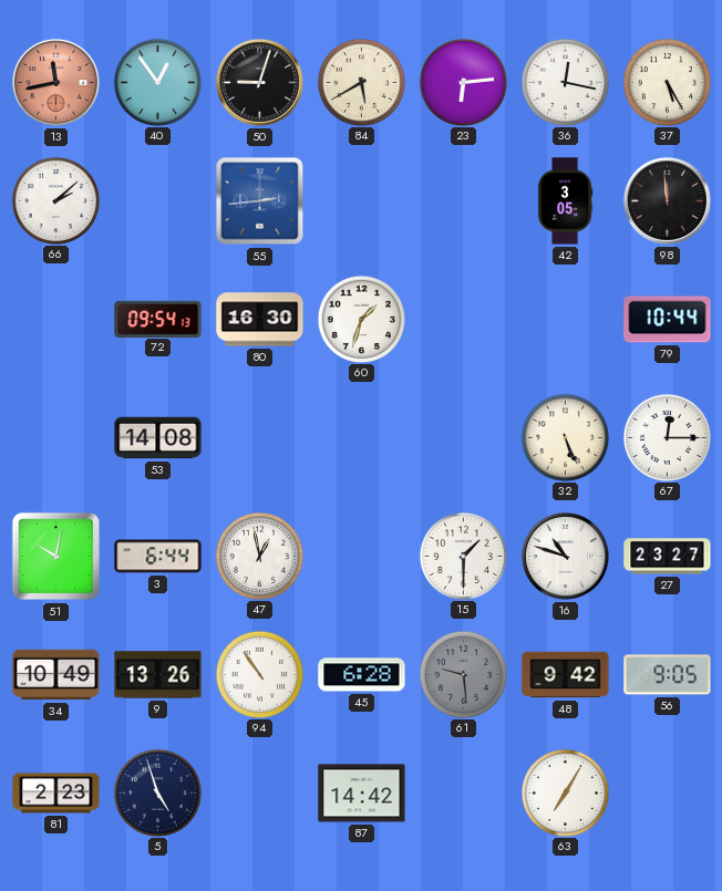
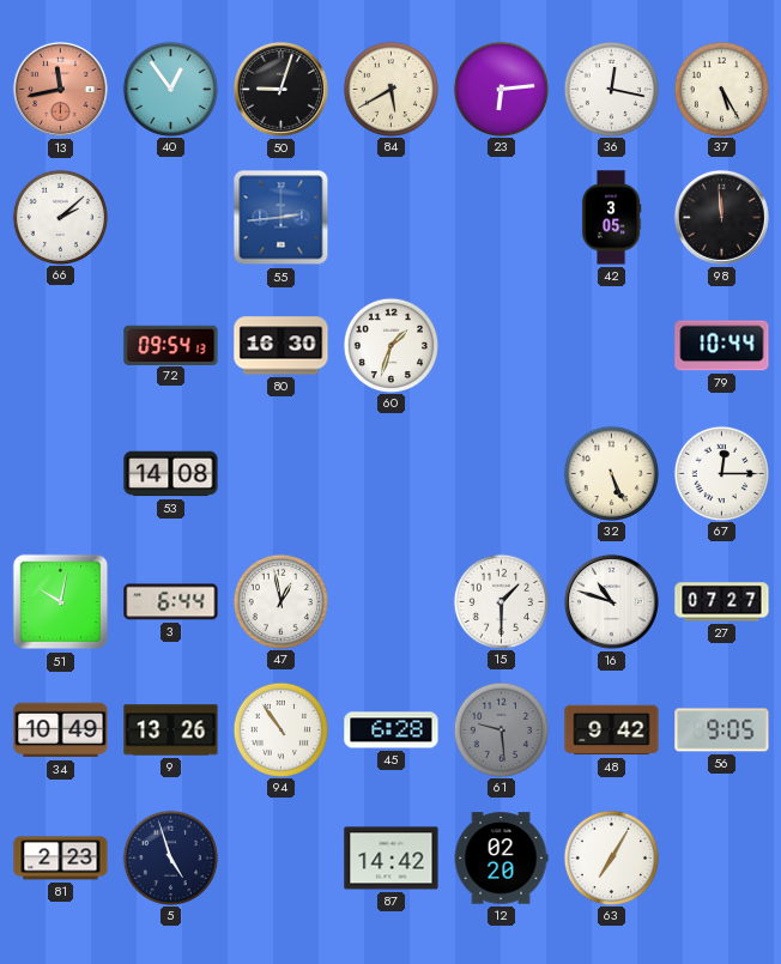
27: 23:27 -> 07:27 (722, 602)
12: none -> 02:20 (501, 859)
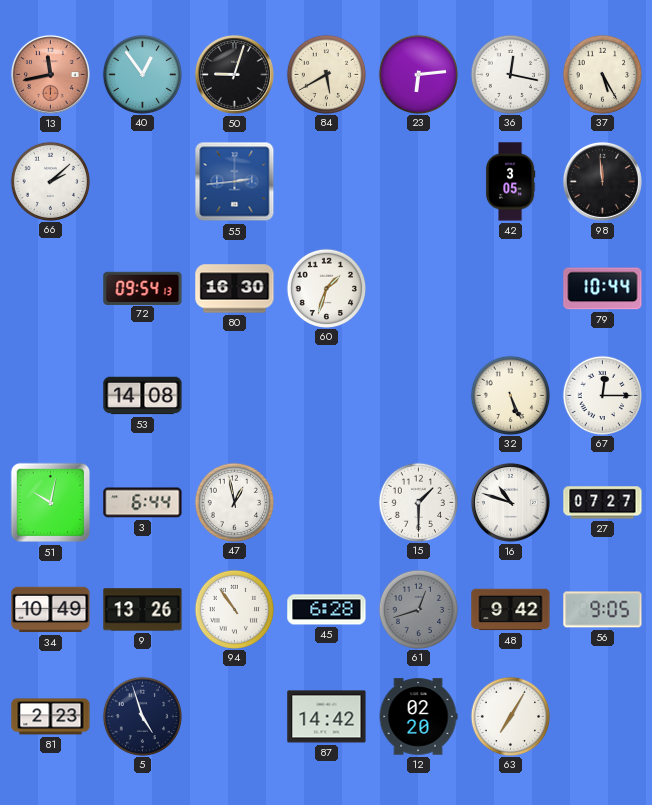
61: 9:29 -> 12:42 (418, 609)
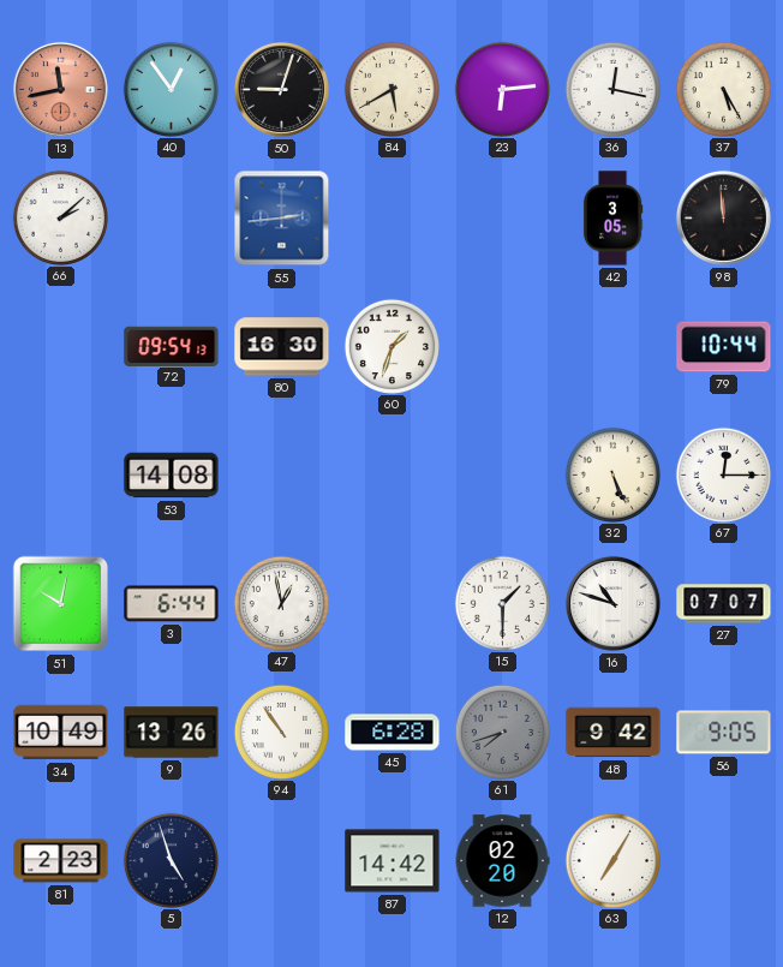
27: 07:27 -> 07:07 (724, 604)
61: 12:42 -> 7:42 (502, 732)
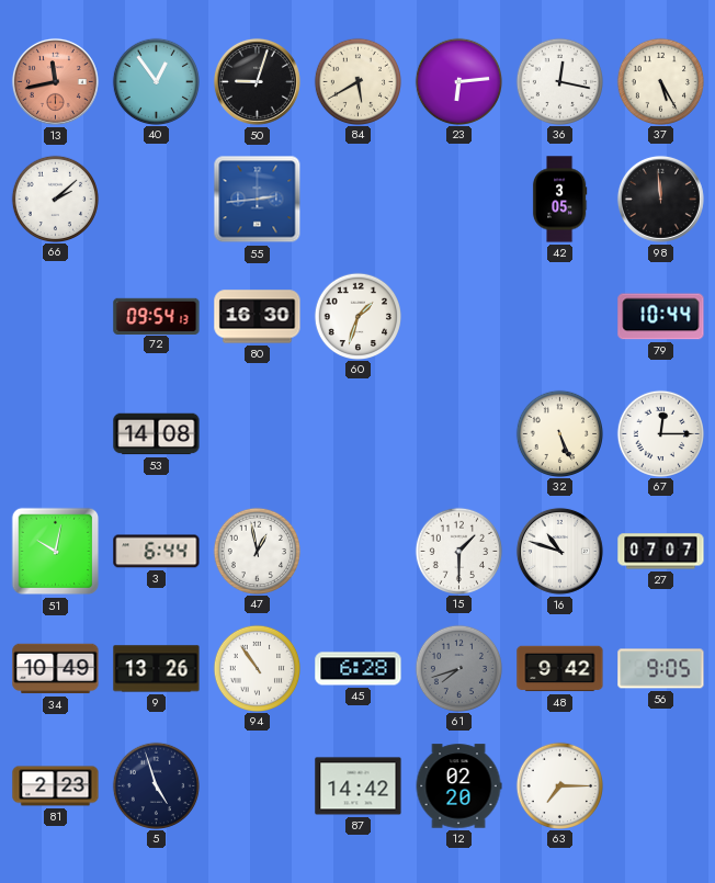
63: 7:05 -> 7:15 (559, 785)
